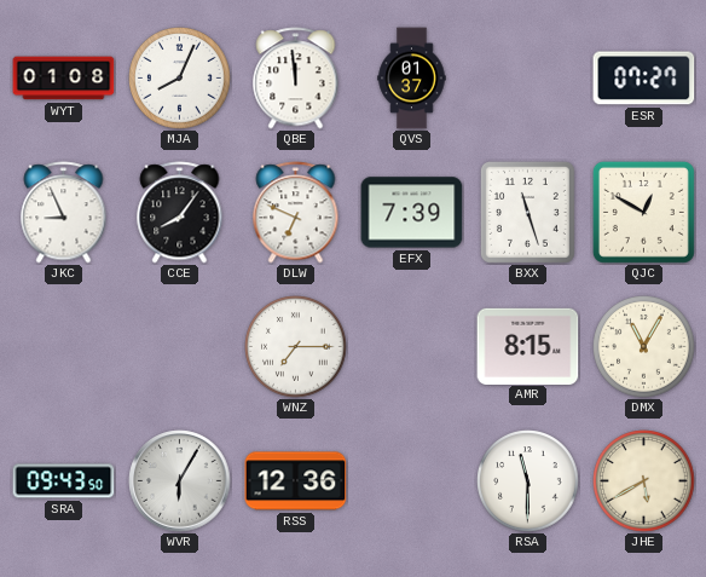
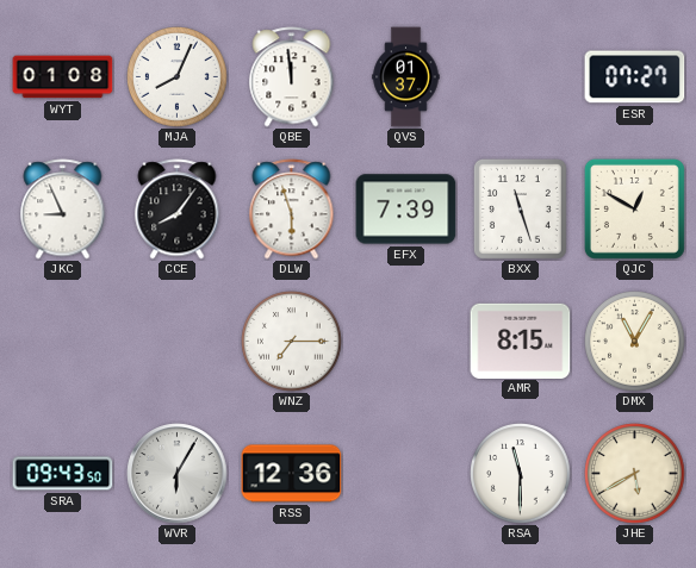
DLW: 6:49 -> 5:57 (292, 210)
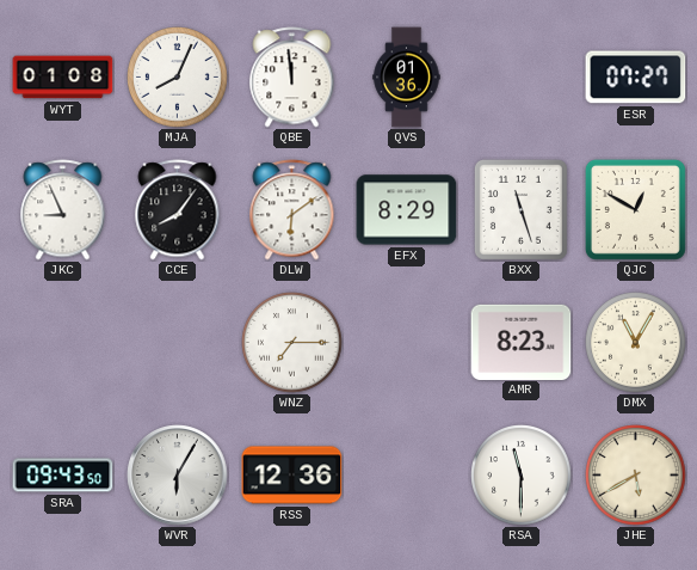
QVS: 01:37 -> 01:36 (407, 78)
DLW: 5:57 -> 6:09 (292, 210)
EFX: 7:39 -> 8:29 (407, 210)
AMR: 8:15 -> 8:23 (522, 342)
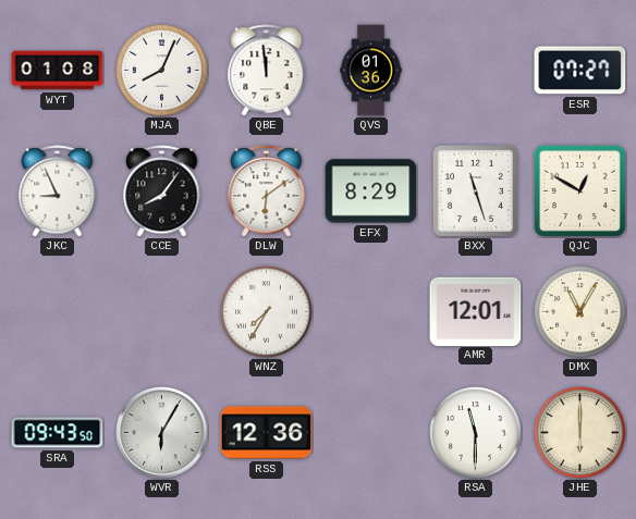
WNZ: 7:15 -> 7:35 (267, 312)
AMR: 8:23 -> 12:01 (476, 311)
JHE: 5:40 -> 6:00 (580, 433)
